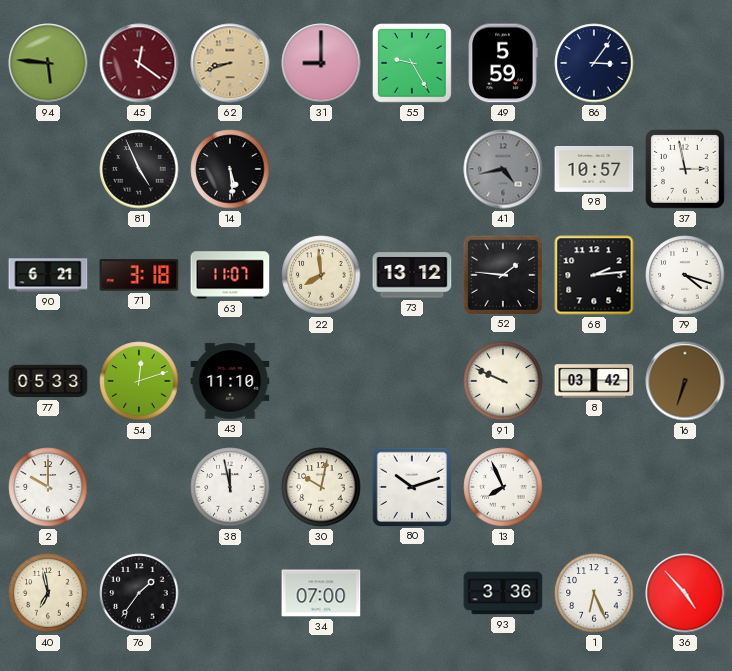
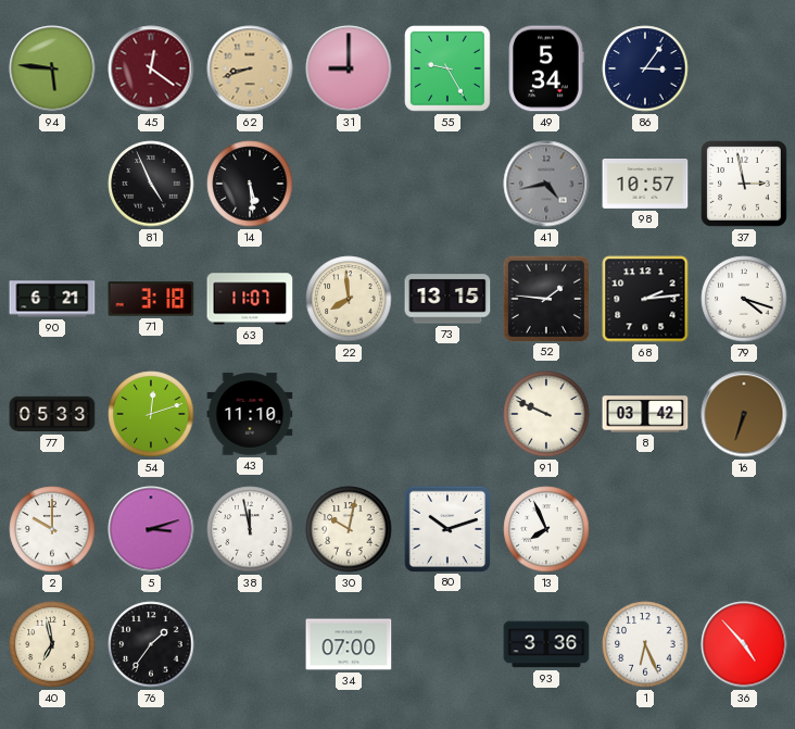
49: 5:59 -> 5:34 (546, 68)
73: 13:12 -> 13:15 (447, 299)
5: none -> 3:12 (151, 529)
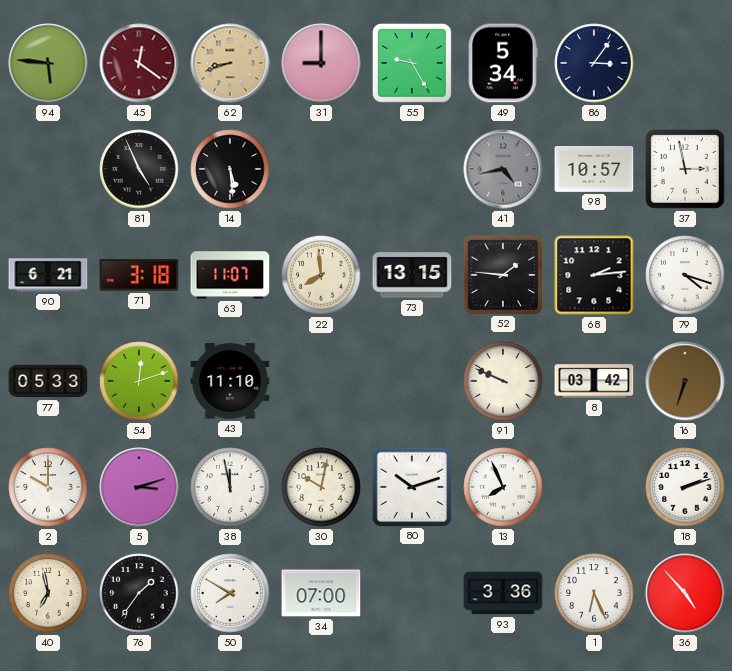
18: none -> 2:12 (685, 487)
50: none -> 7:50 (230, 593)
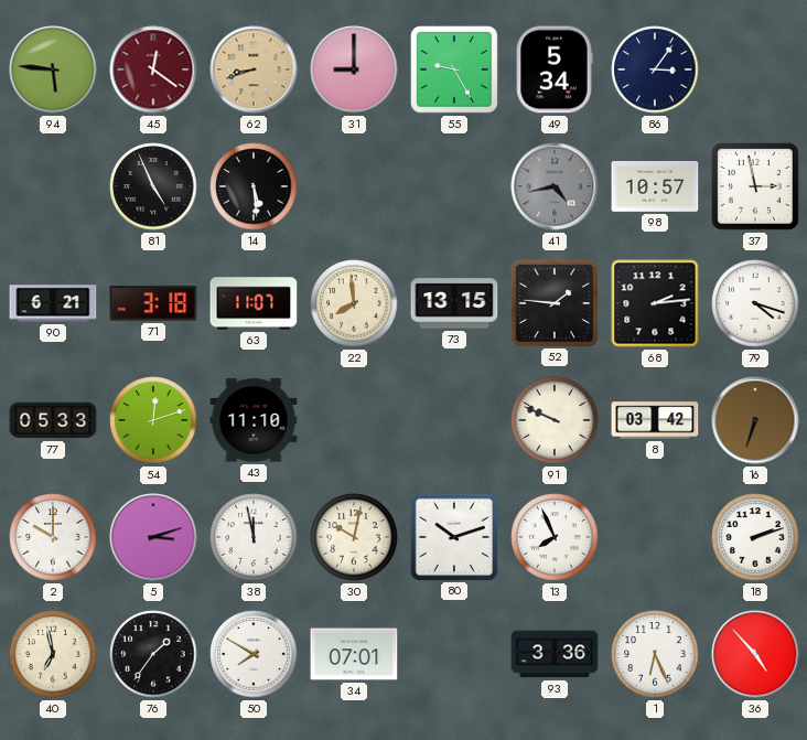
34: 07:00 -> 07:01 (354, 654)
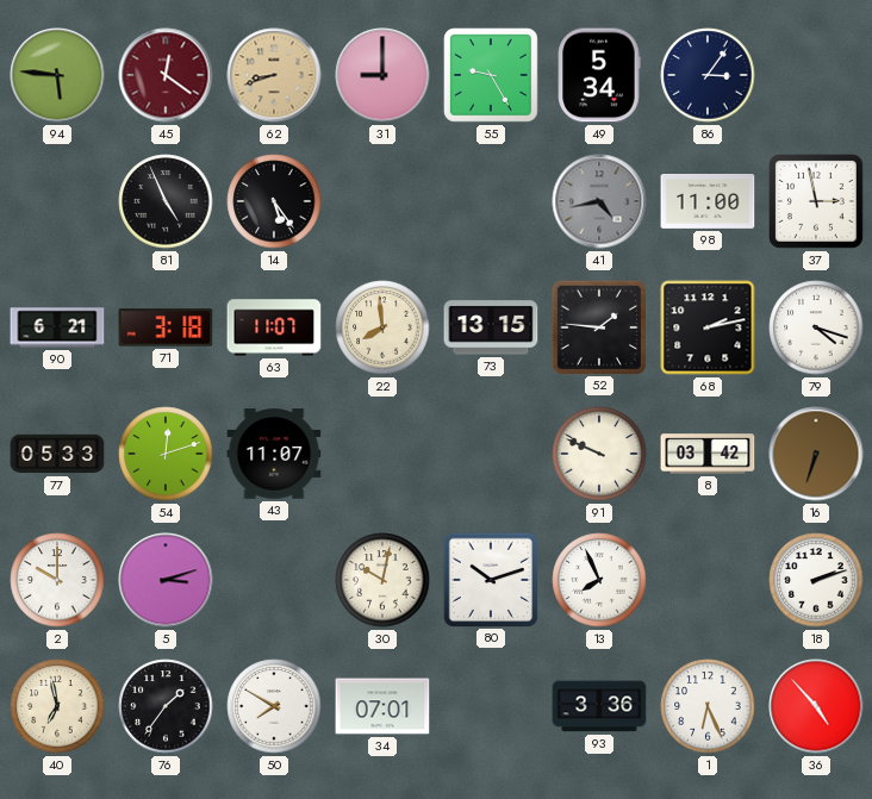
14: 5:29 -> 5:24 (274, 201)
98: 10:57 -> 11:00 (708, 202)
68: 2:14 -> 2:13 (708, 327)
43: 11:10 -> 11:07 (274, 454)
38: 11:58 -> none (254, 537)
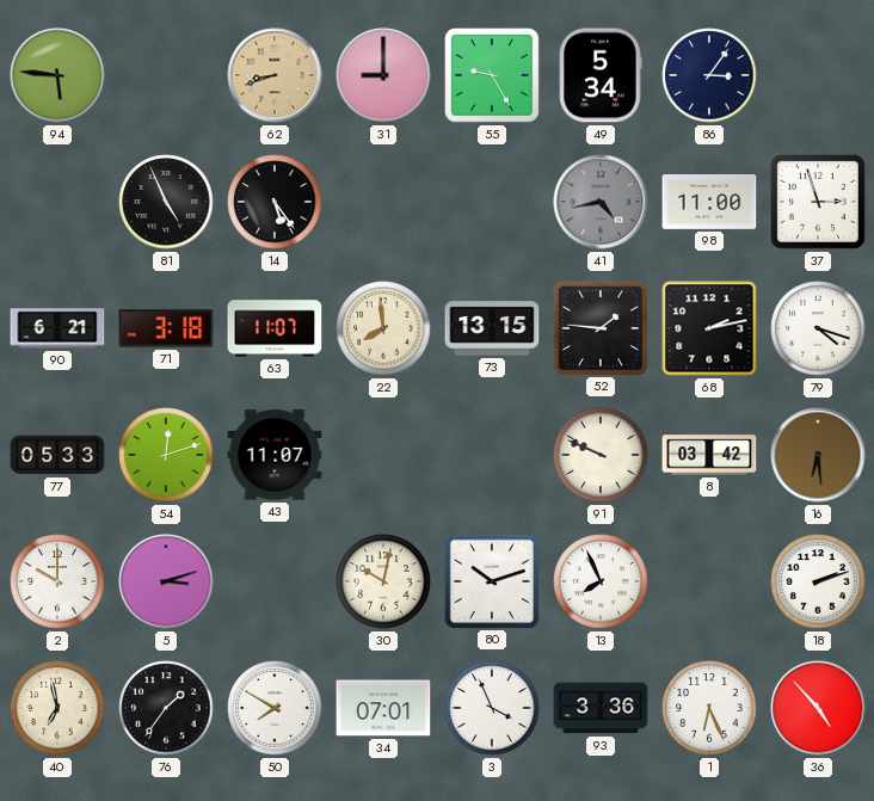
45: 12:21 -> none (166, 75)
37: 2:58 -> 2:57 (819, 203)
16: 6:33 -> 6:29 (818, 455)
3: none -> 3:56 (492, 708)
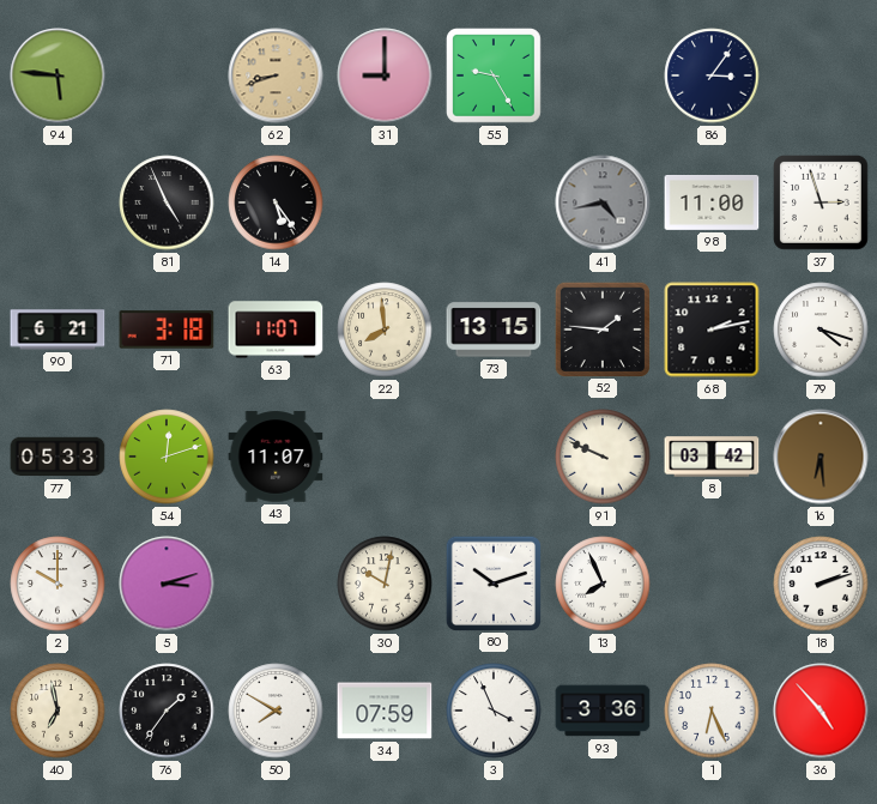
49: 5:34 -> none (601, 75)
34: 07:01 -> 07:59 (385, 711)
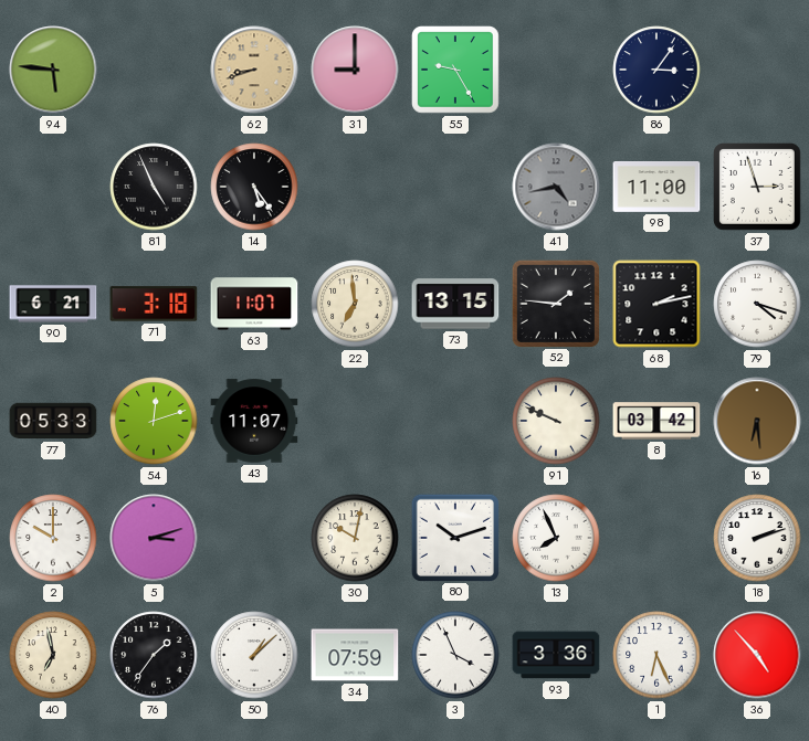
22: 7:59 -> 6:59 (355, 304)
50: 7:50 -> 1:08 (254, 655)
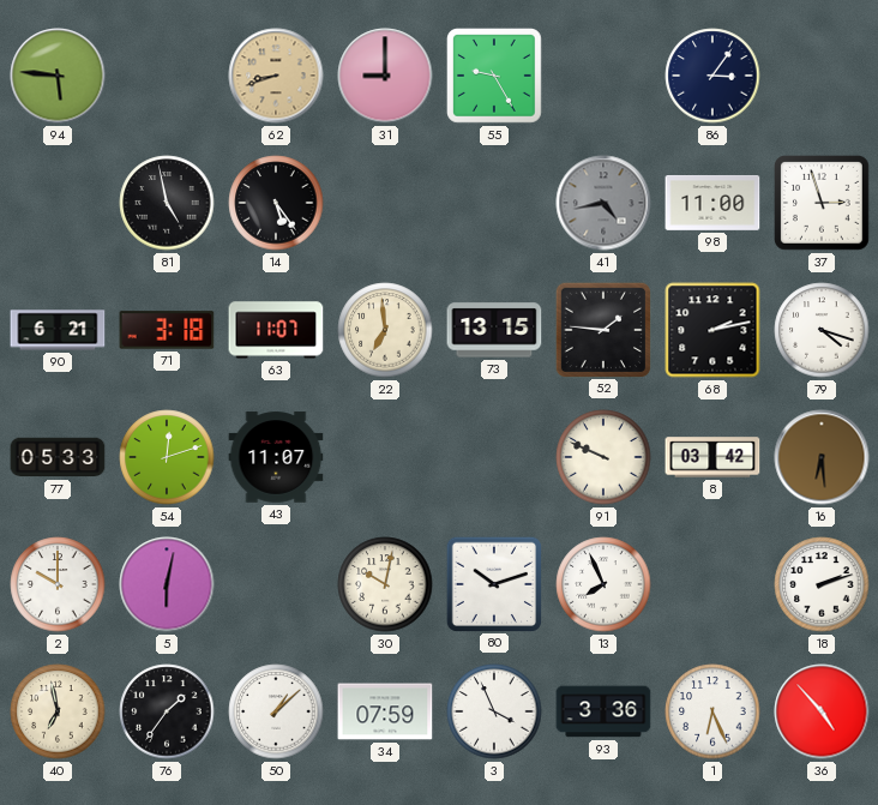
81: 4:56 -> 4:58 (167, 203)
5: 3:12 -> 6:02 (167, 584)
